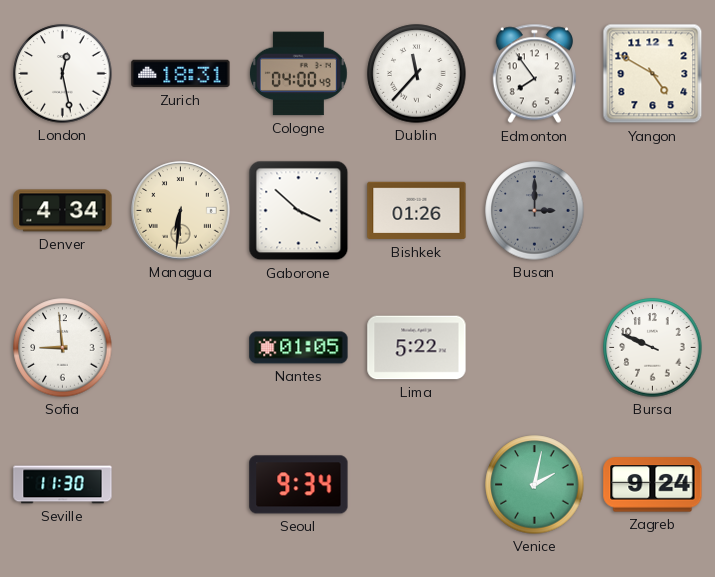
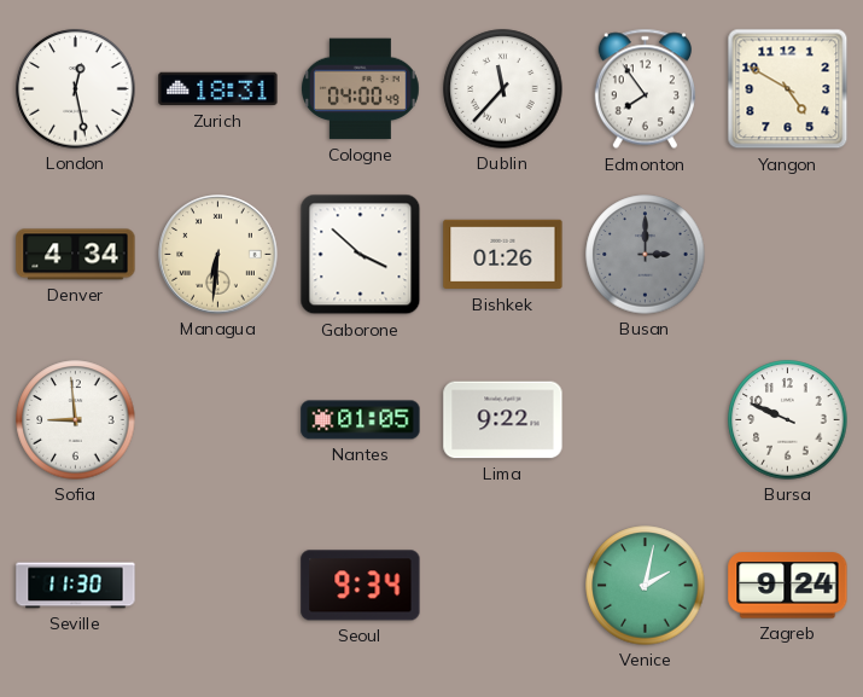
Lima: 5:22 -> 9:22 (503, 420)
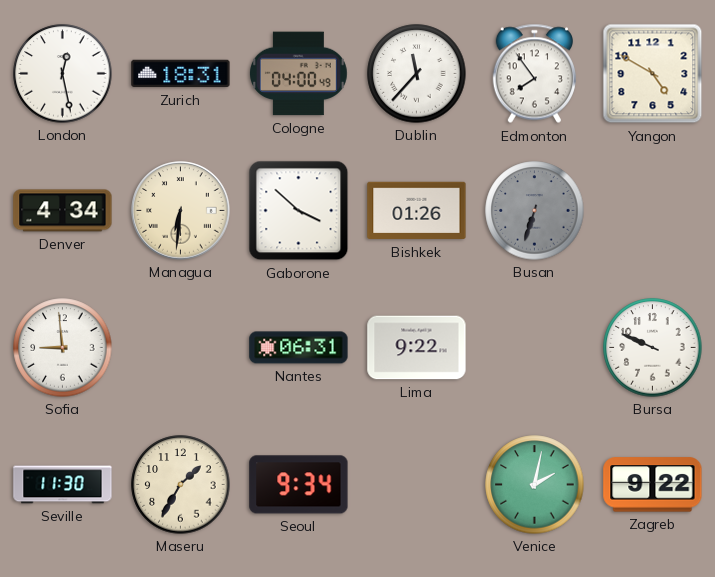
Busan: 3:00 -> 6:33 (535, 211)
Nantes: 01:05 -> 06:31 (299, 348)
Maseru: none -> 1:35 (181, 485)
Zagreb: 9:24 -> 9:22 (653, 485)
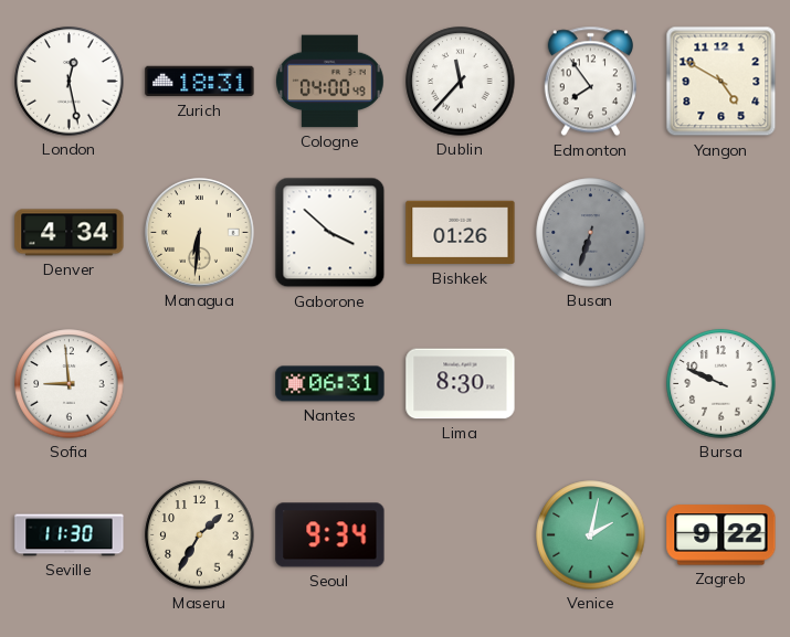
Lima: 9:22 -> 8:30 (461, 384)
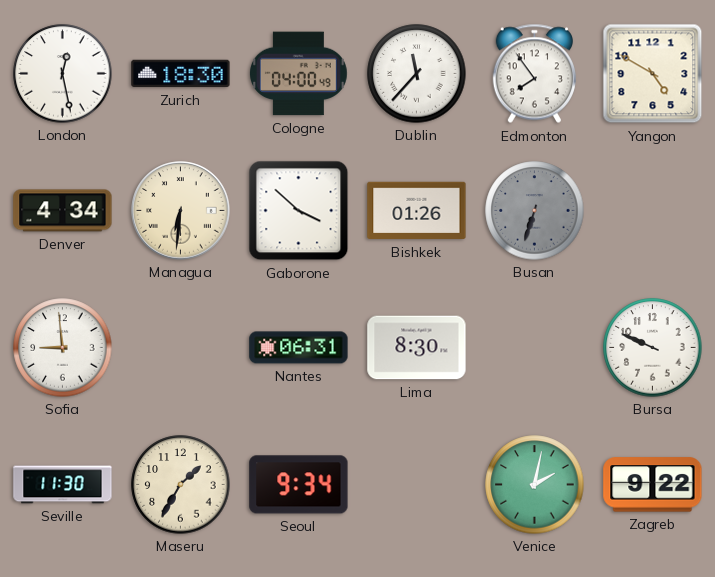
Zurich: 18:31 -> 18:30 (181, 74)
